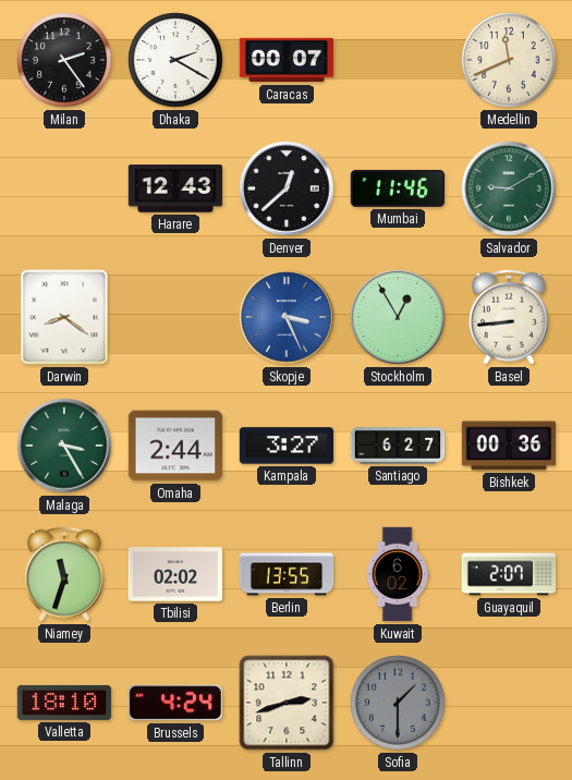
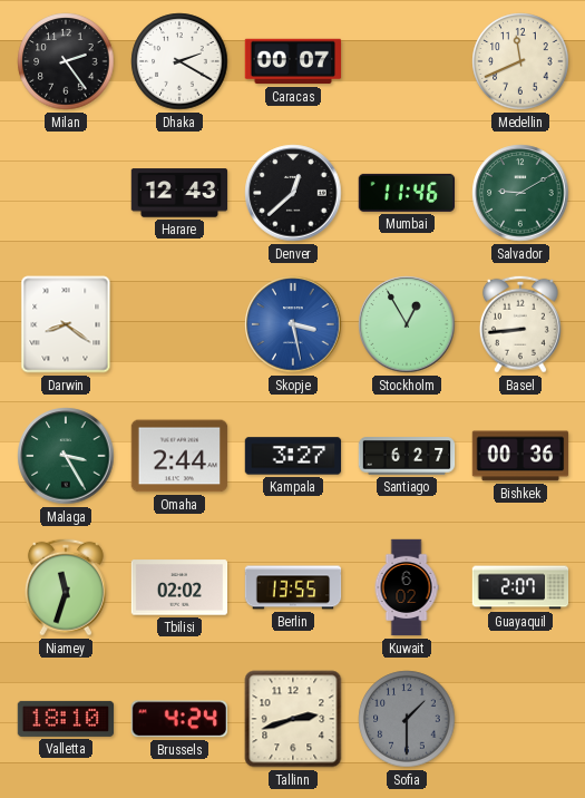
Skopje: 3:26 -> 3:28 (293, 324)
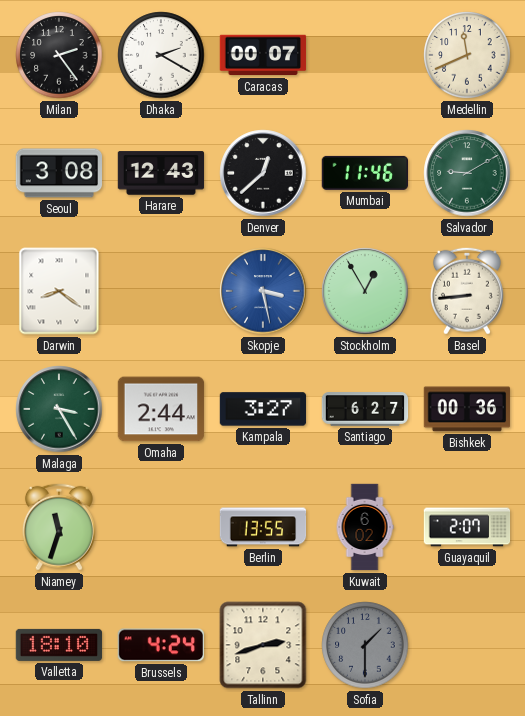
Seoul: none -> 3:08 (59, 173)
Tbilisi: 02:02 -> none (179, 587)
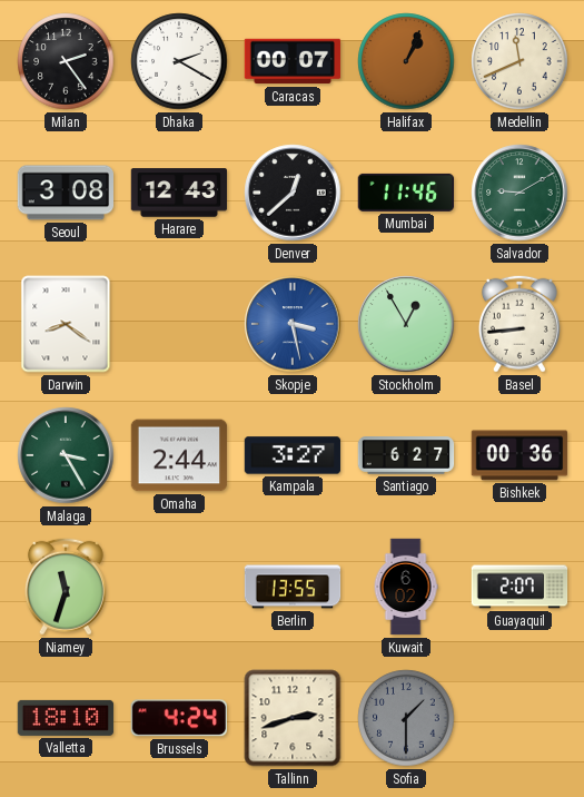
Halifax: none -> 1:04 (406, 61)
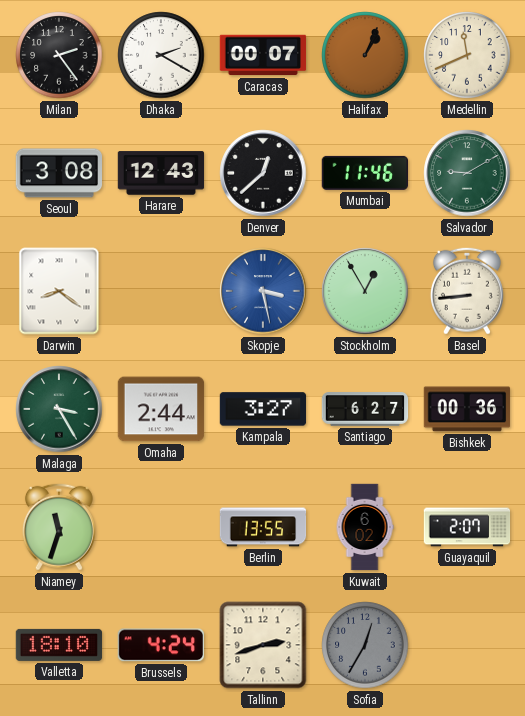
Sofia: 1:30 -> 12:35 (365, 645)
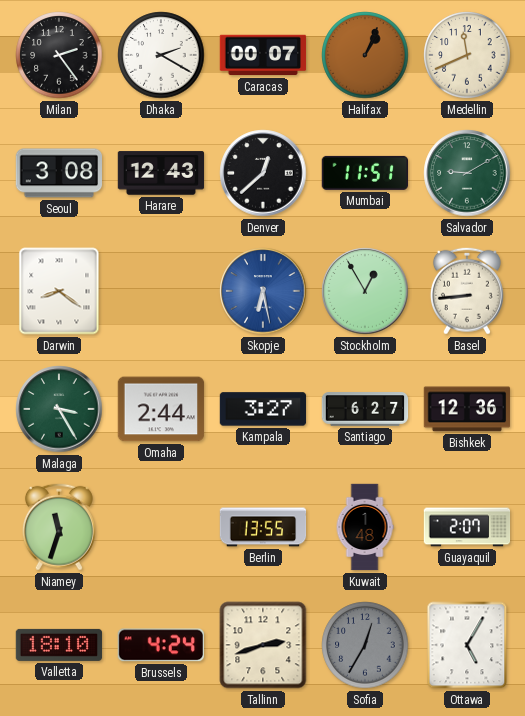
Mumbai: 11:46 -> 11:51 (364, 173)
Skopje: 3:28 -> 6:28 (263, 291)
Bishkek: 00:36 -> 12:36 (467, 409)
Kuwait: 6:02 -> 1:48 (365, 527)
Ottawa: none -> 5:05 (467, 645)
